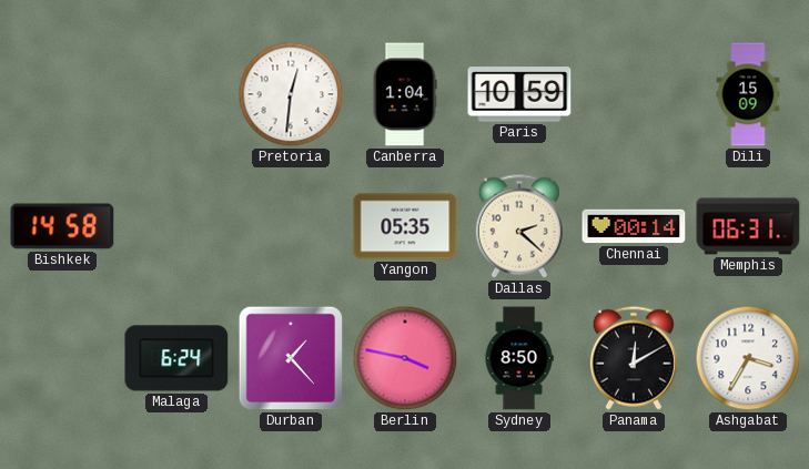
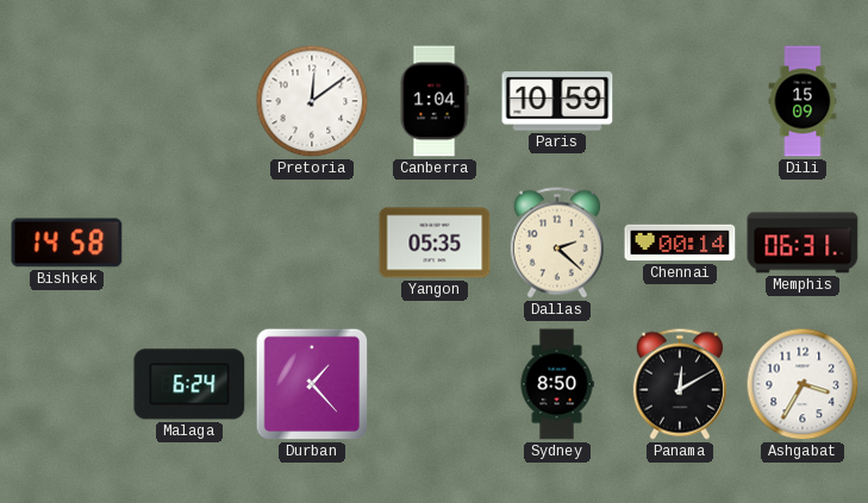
Pretoria: 12:31 -> 12:09 (312, 101)
Berlin: 3:47 -> none (405, 358)
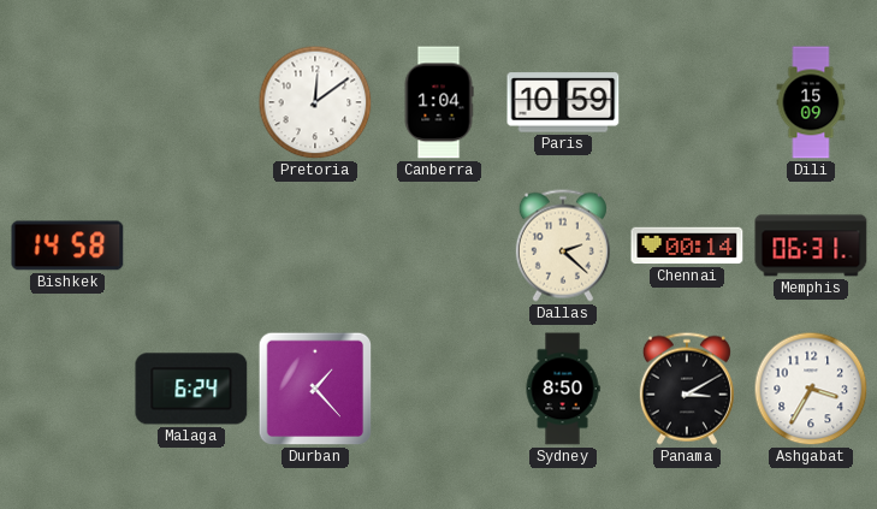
Yangon: 05:35 -> none (435, 243)
Panama: 12:10 -> 3:10 (687, 389)
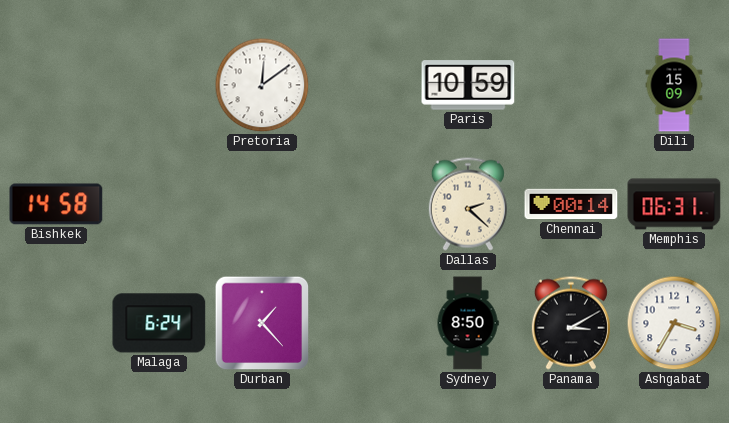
Canberra: 1:04 -> none (439, 102)
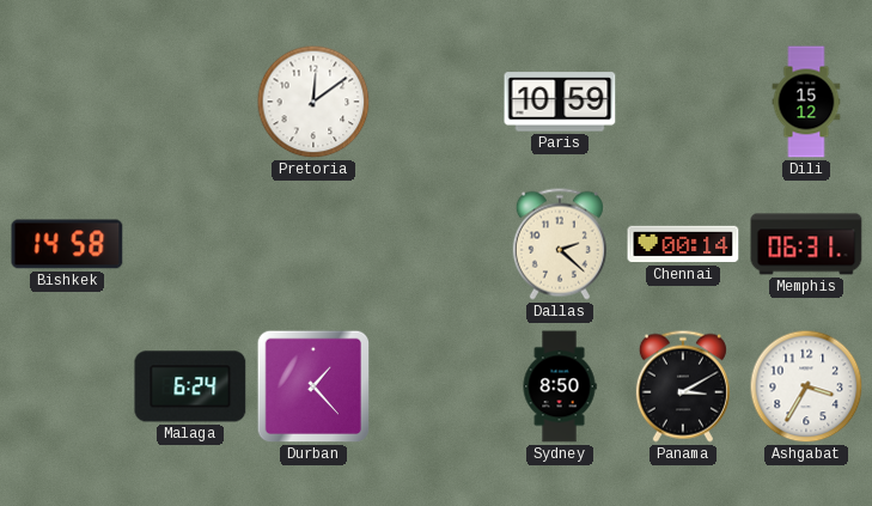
Dili: 15:09 -> 15:12 (806, 102)
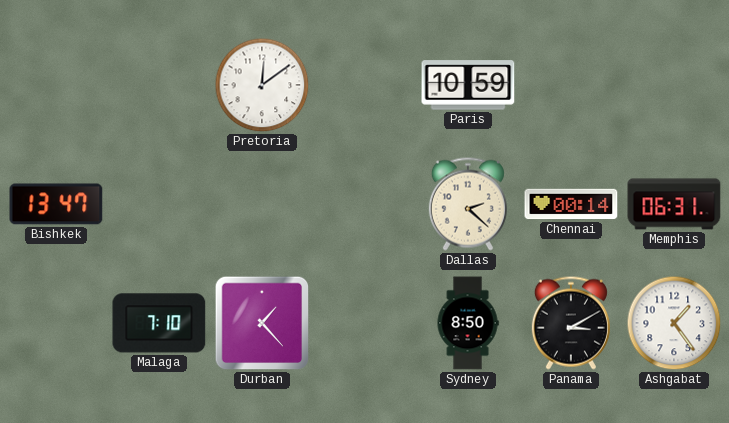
Dili: 15:12 -> none (806, 102)
Bishkek: 14:58 -> 13:47 (56, 204)
Malaga: 6:24 -> 7:10 (159, 323)
Ashgabat: 3:35 -> 1:24 (674, 323)
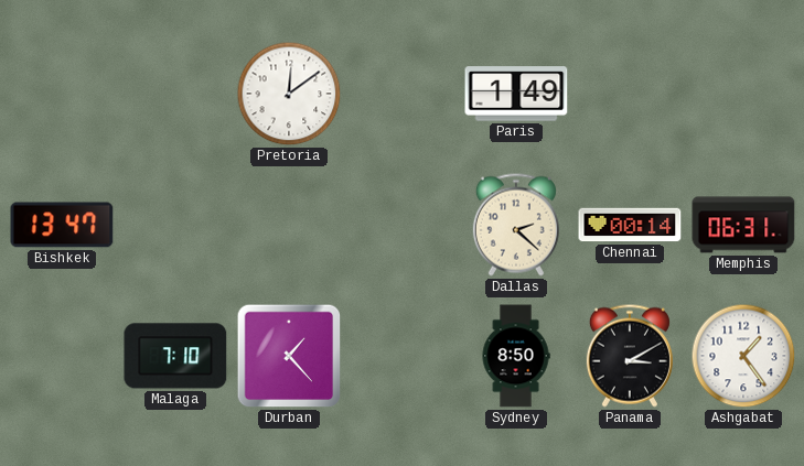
Paris: 10:59 -> 1:49 (516, 94)
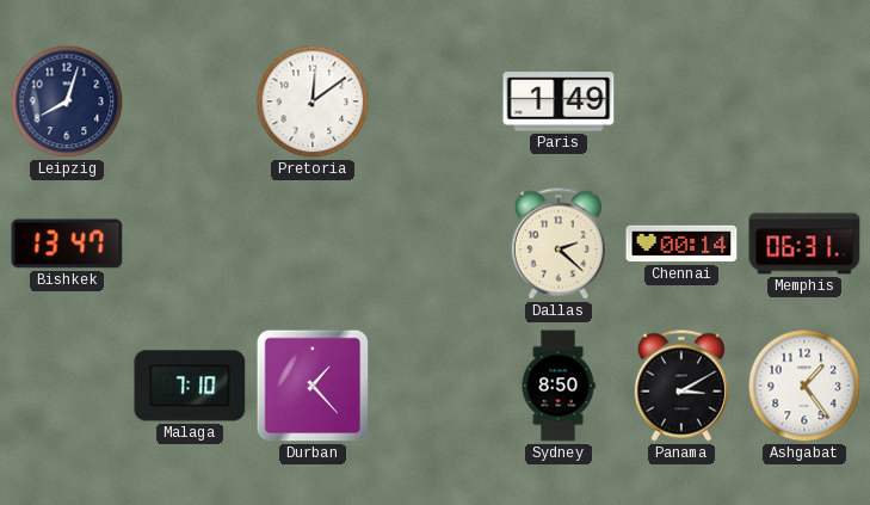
Leipzig: none -> 8:03 (67, 101)
